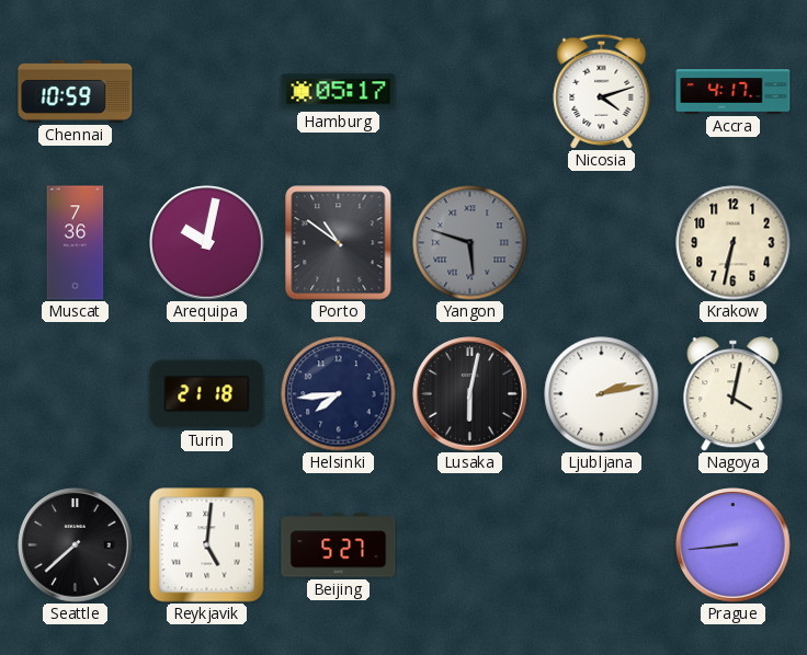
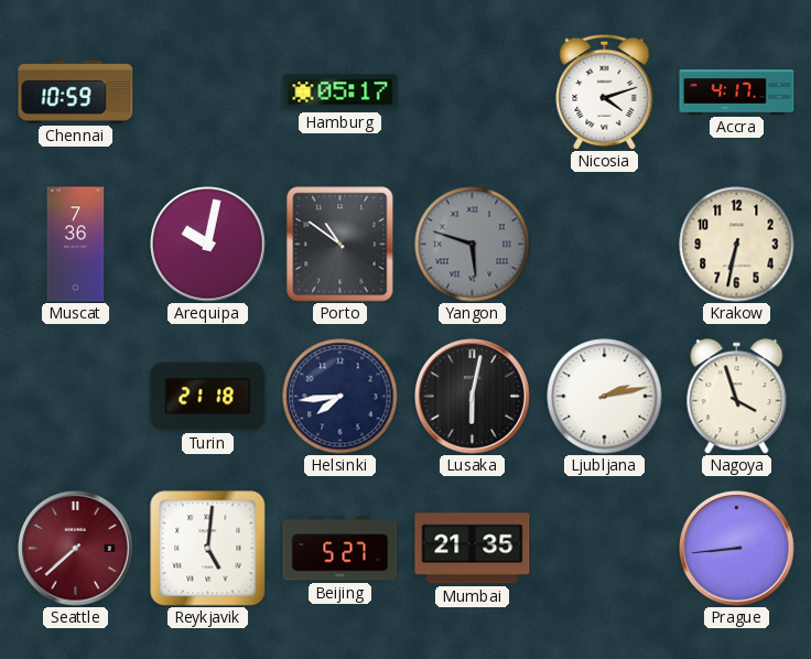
Nagoya: 4:02 -> 3:57 (737, 397)
Seattle dial: black -> burgundy (76, 549)
Mumbai: none -> 21:35 (473, 549)
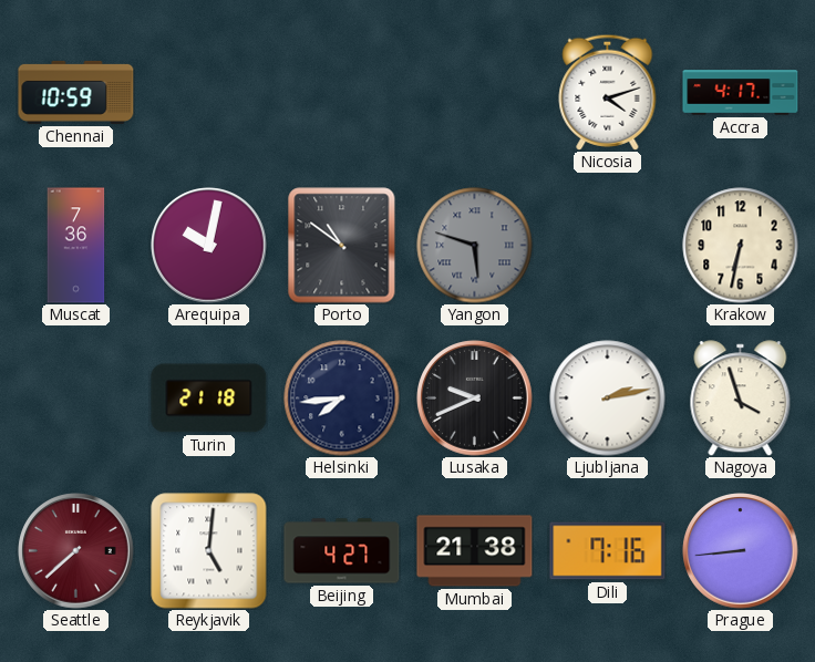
Hamburg: 05:17 -> none (340, 93)
Lusaka: 6:02 -> 9:41 (475, 399)
Beijing: 5:27 -> 4:27 (342, 551)
Mumbai: 21:35 -> 21:38 (475, 551)
Dili: none -> 7:16 (608, 551)
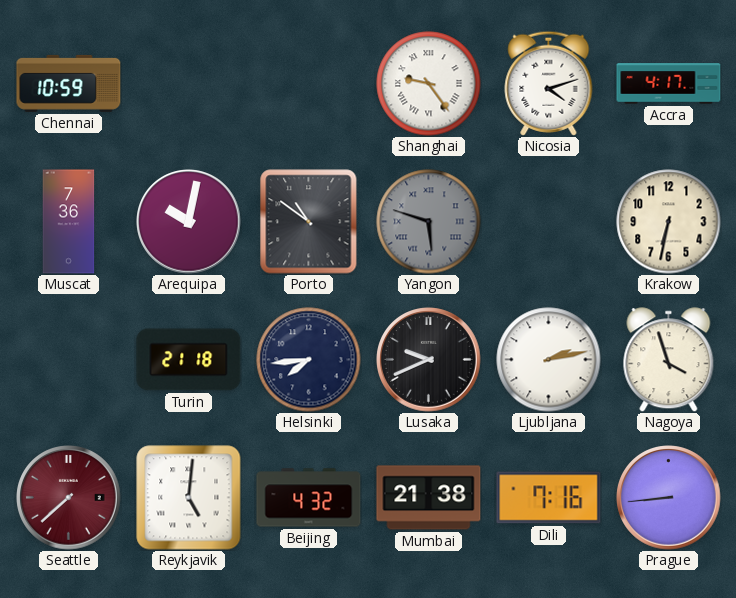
Shanghai: none -> 9:24 (429, 84)
Beijing: 4:27 -> 4:32 (309, 498)
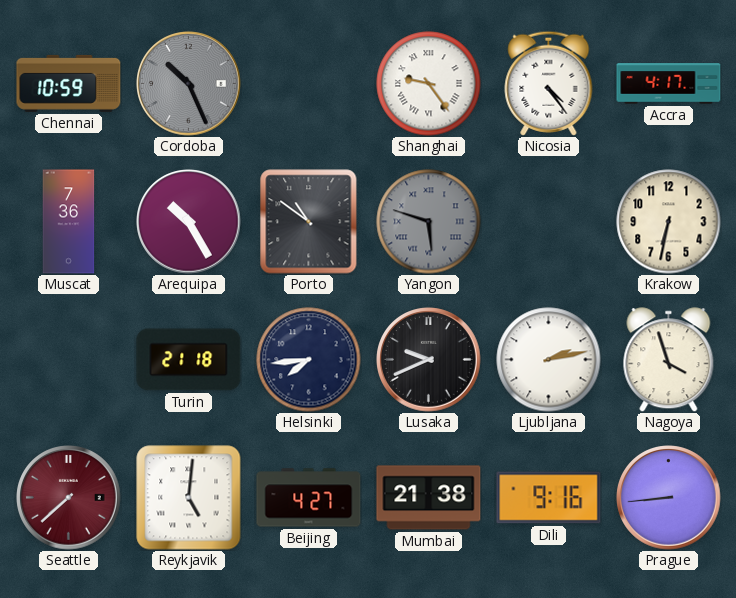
Cordoba: none -> 10:26 (189, 84)
Nicosia: 4:12 -> 4:24 (549, 83)
Arequipa: 10:02 -> 10:25 (189, 222)
Beijing: 4:32 -> 4:27 (309, 498)
Dili: 7:16 -> 9:16 (549, 498)
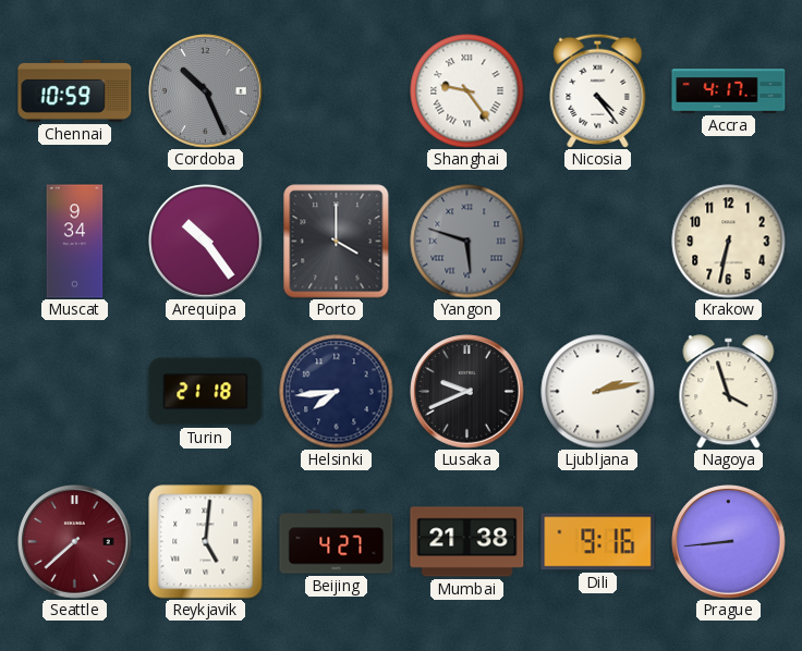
Muscat: 7:36 -> 9:34 (75, 242)
Arequipa: 10:25 -> 10:24 (206, 242)
Porto: 10:51 -> 4:00 (337, 242)
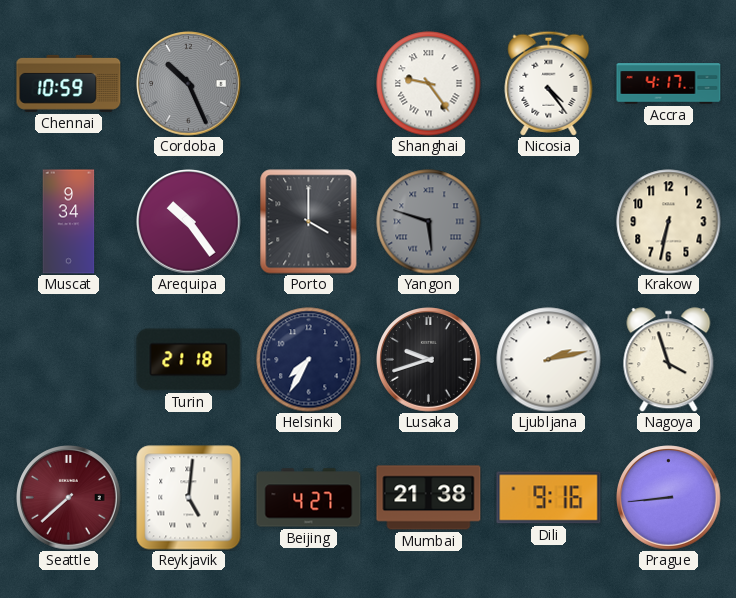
Helsinki: 7:44 -> 7:35 (309, 360)
Lusaka: 9:41 -> 9:42 (429, 360)
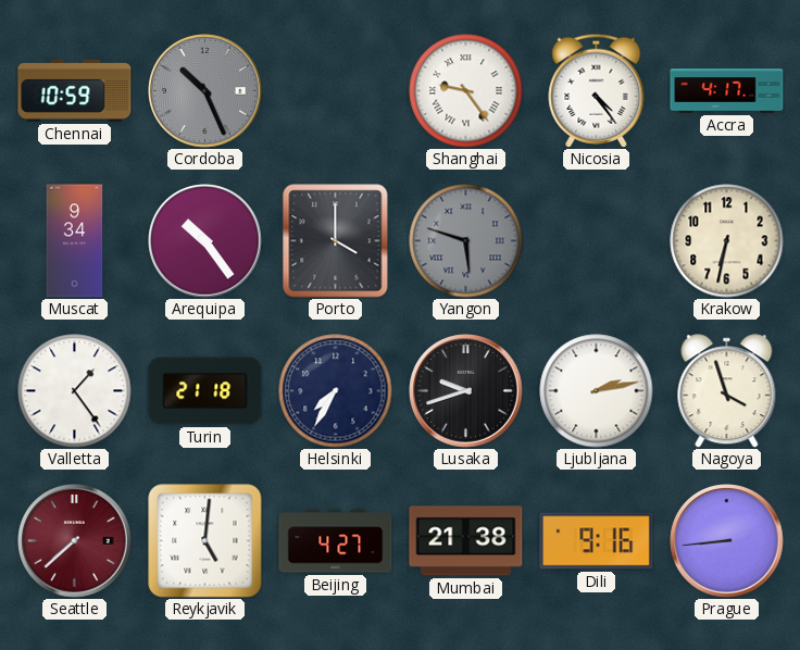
Valletta: none -> 1:24 (75, 391)
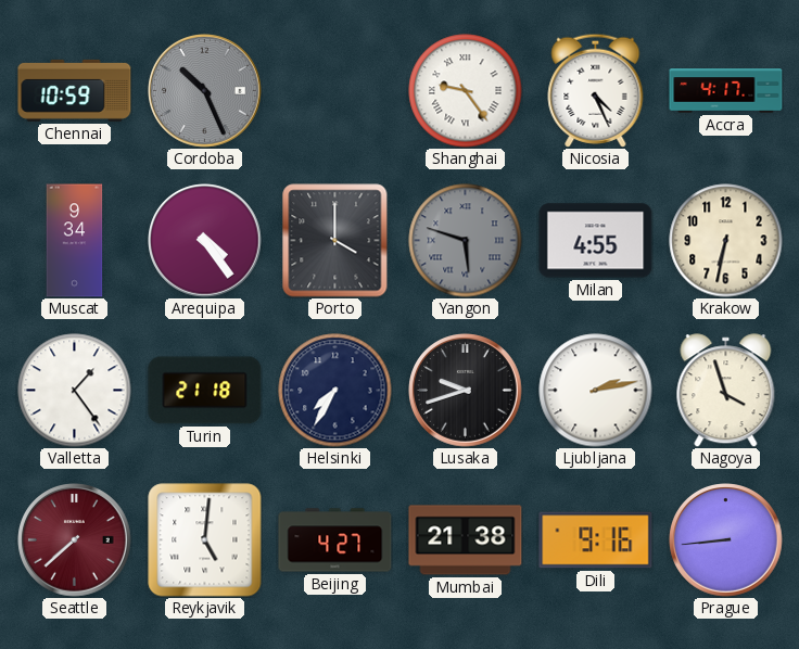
Nicosia: 4:24 -> 4:26 (596, 90)
Arequipa: 10:24 -> 4:24 (205, 241)
Milan: none -> 4:55 (596, 241)
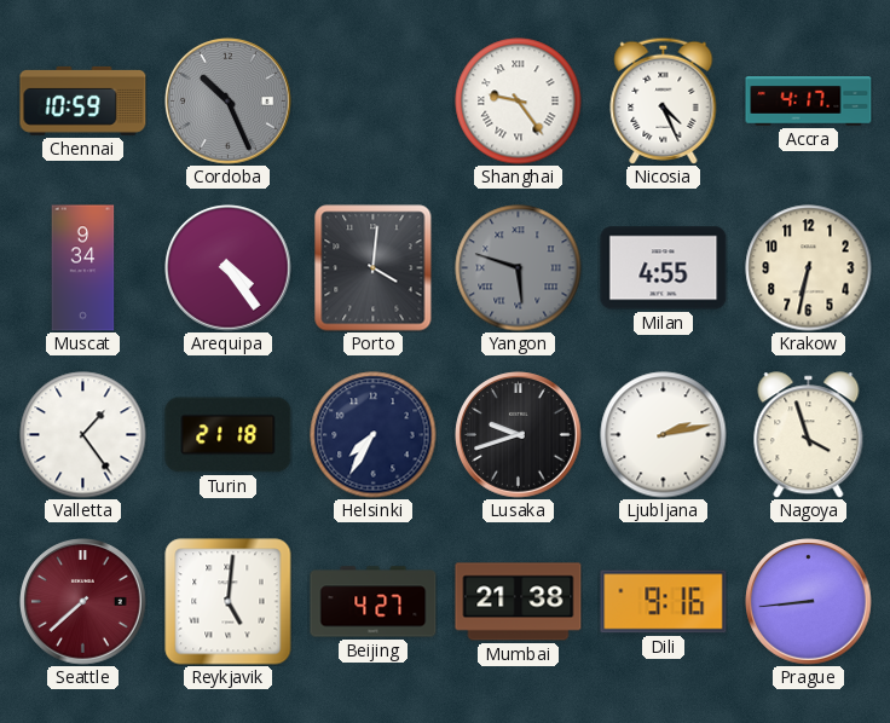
Porto: 4:00 -> 4:01 (374, 268)
